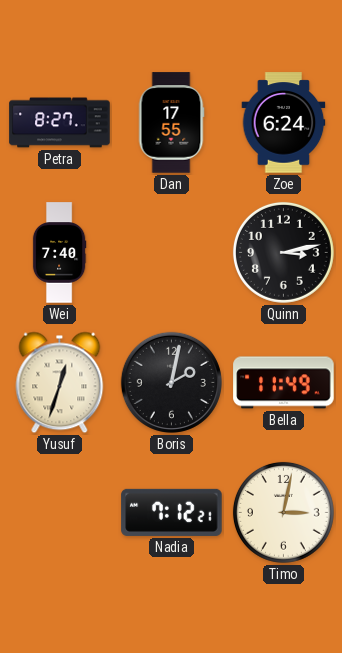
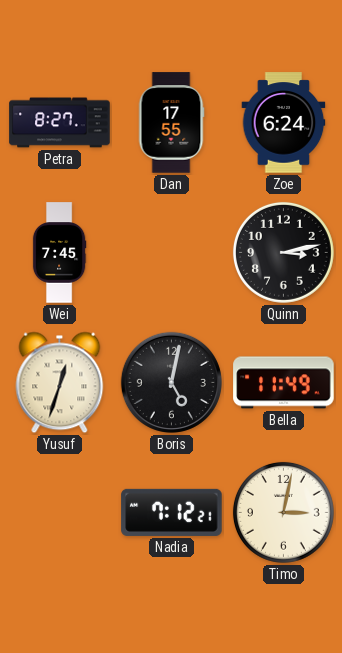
Wei: 7:40 -> 7:45 (59, 253)
Boris: 2:02 -> 5:02 (171, 382)
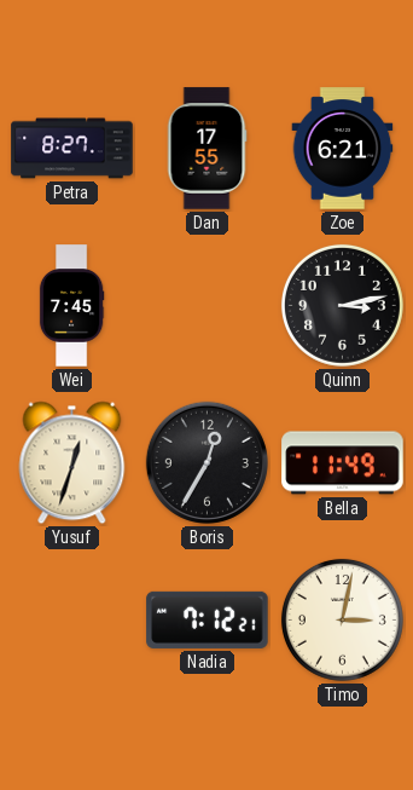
Zoe: 6:24 -> 6:21 (343, 149)
Boris: 5:02 -> 12:35 (206, 462)
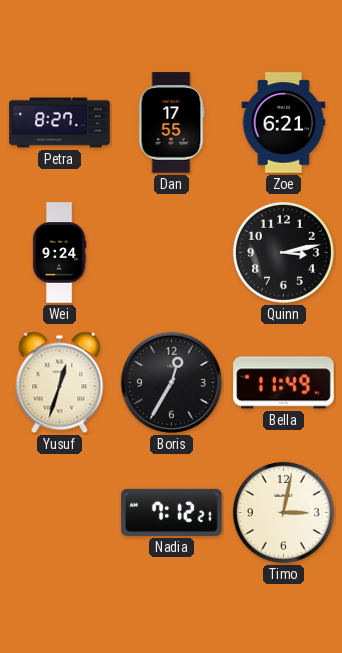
Wei: 7:45 -> 9:24 (59, 253)
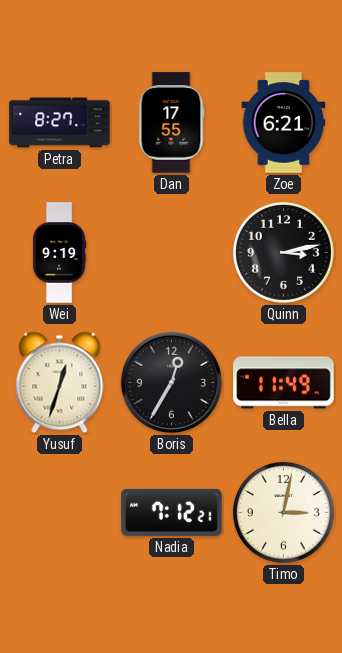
Wei: 9:24 -> 9:19 (59, 253)
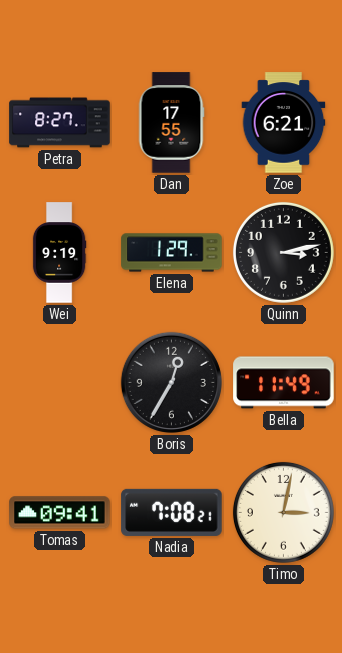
Elena: none -> 1:29 (172, 253)
Yusuf: 12:33 -> none (60, 383)
Tomas: none -> 09:41 (60, 513)
Nadia: 7:12 -> 7:08 (172, 512)
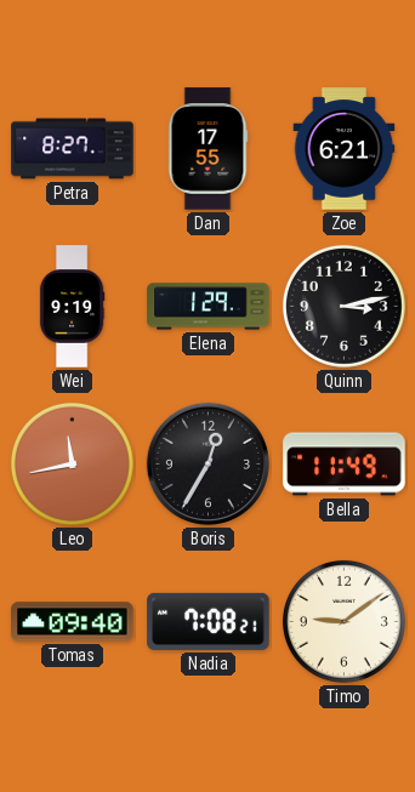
Leo: none -> 11:43 (72, 463)
Tomas: 09:41 -> 09:40 (73, 622)
Timo: 3:02 -> 9:09 (343, 621)
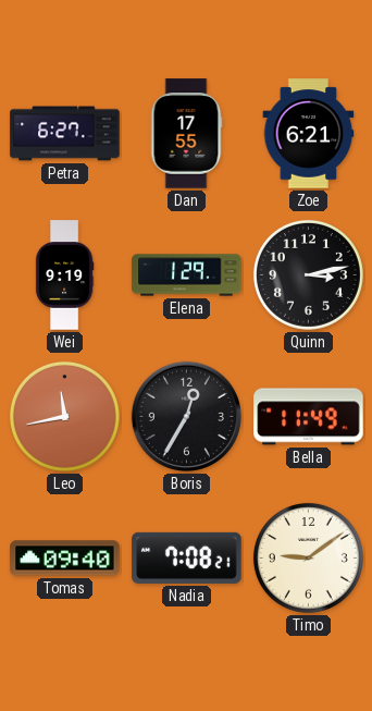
Petra: 8:27 -> 6:27 (65, 134)
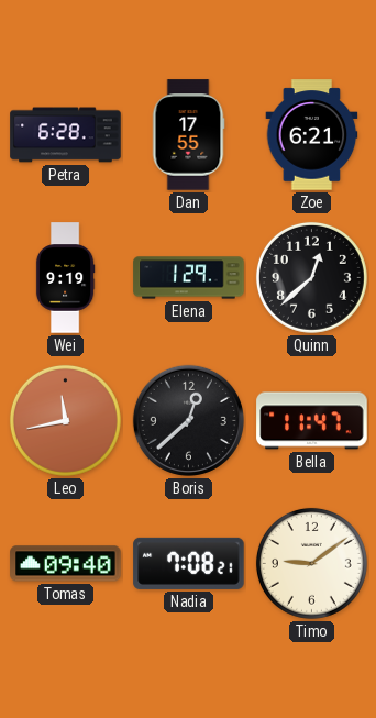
Petra: 6:27 -> 6:28 (66, 135)
Quinn: 3:13 -> 12:38 (311, 277)
Boris: 12:35 -> 12:38 (188, 420)
Bella: 11:49 -> 11:47 (312, 421)
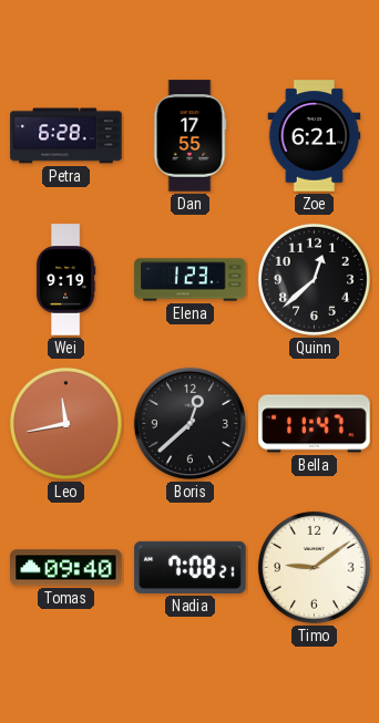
Elena: 1:29 -> 1:23 (191, 280)
